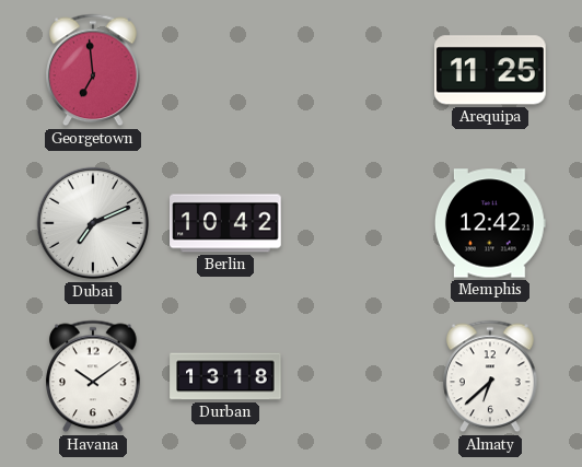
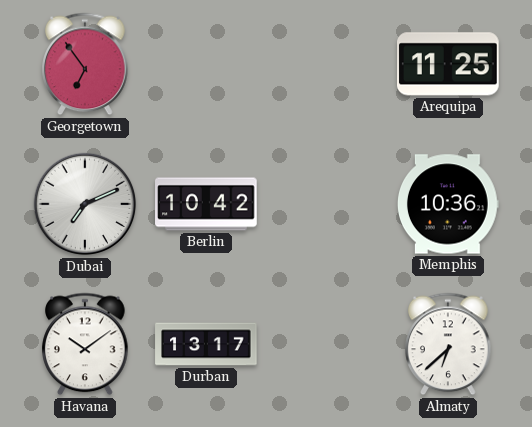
Georgetown: 6:59 -> 6:54 (85, 64)
Memphis: 12:42 -> 10:36 (448, 204)
Durban: 13:18 -> 13:17 (206, 344)
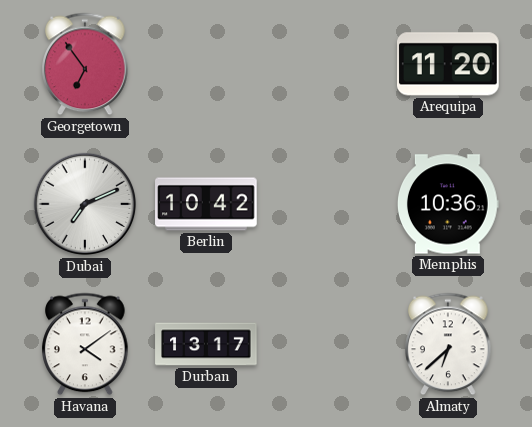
Arequipa: 11:25 -> 11:20 (449, 64)
Havana: 10:09 -> 4:09 (85, 344)
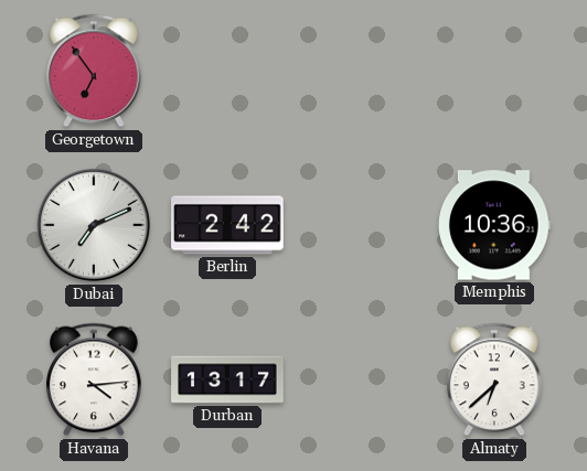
Arequipa: 11:20 -> none (449, 64)
Berlin: 10:42 -> 2:42 (227, 225)
Havana: 4:09 -> 4:14 (94, 379)
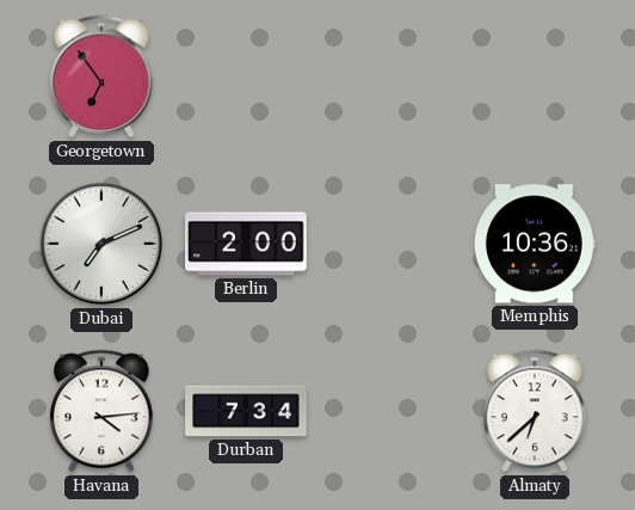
Berlin: 2:42 -> 2:00 (246, 244)
Durban: 13:17 -> 7:34 (246, 411)
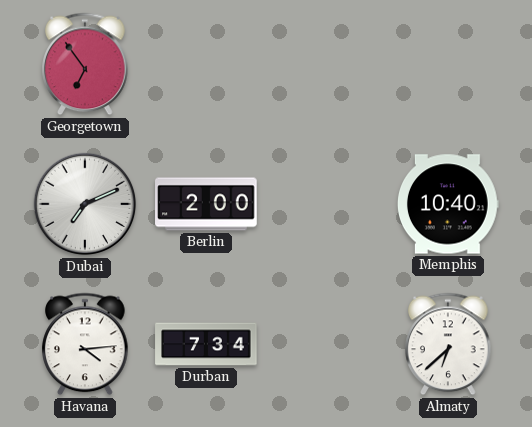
Memphis: 10:36 -> 10:40 (448, 204)
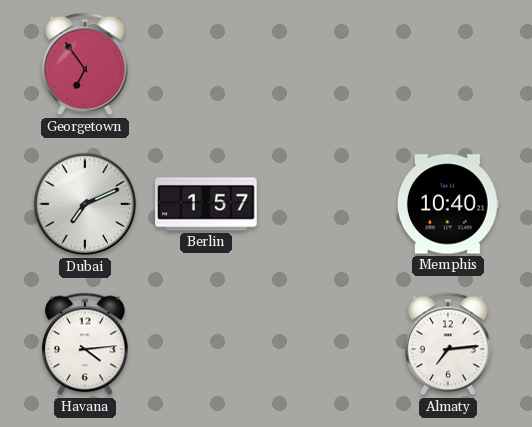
Berlin: 2:00 -> 1:57 (206, 204)
Durban: 7:34 -> none (206, 344)
Almaty: 6:38 -> 7:14 (448, 344)
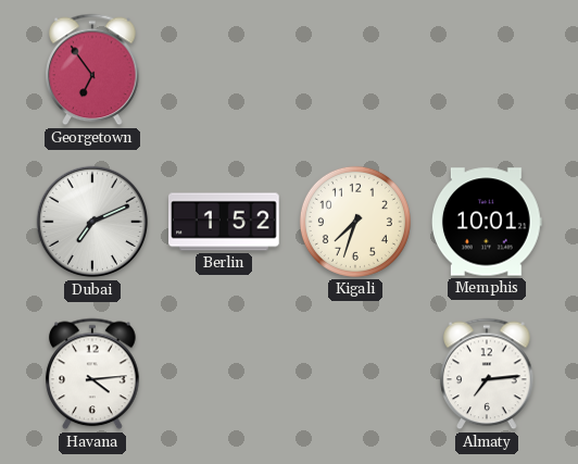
Berlin: 1:57 -> 1:52 (224, 222)
Kigali: none -> 7:33 (355, 222)
Memphis: 10:40 -> 10:01 (487, 222)
